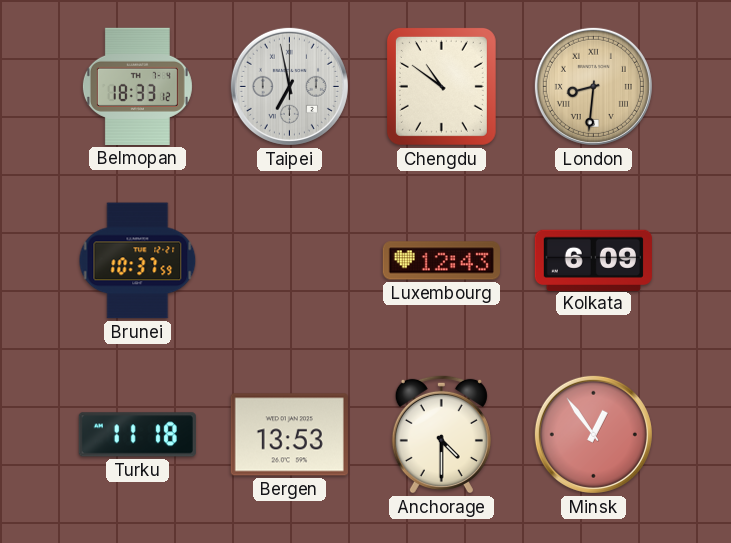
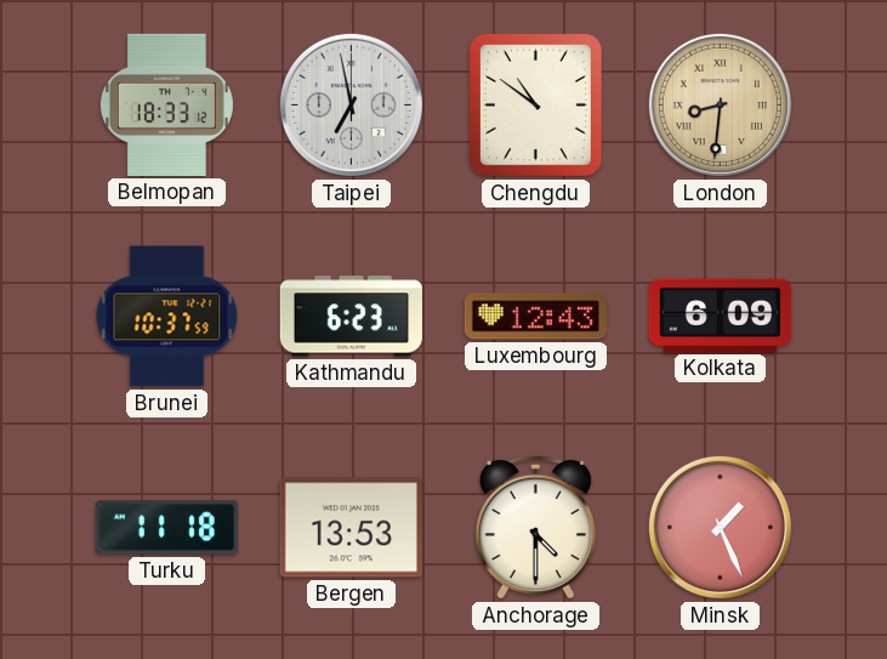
Kathmandu: none -> 6:23 (351, 317)
Minsk: 12:54 -> 1:26 (720, 527)
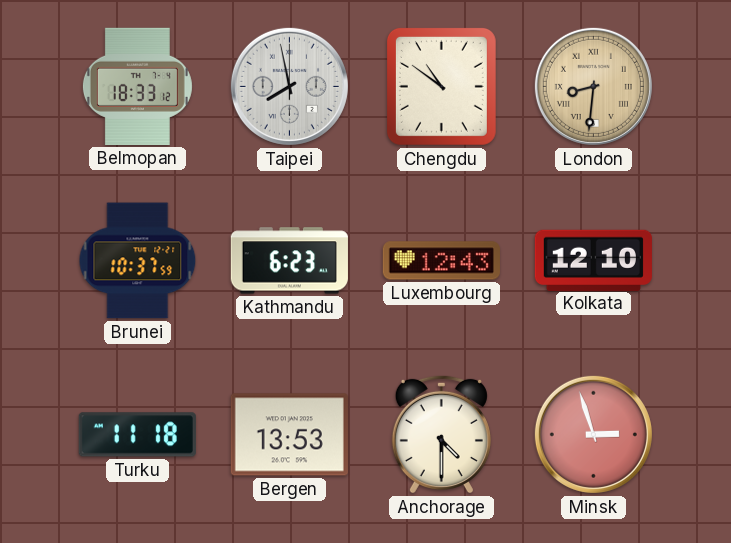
Taipei: 6:58 -> 7:58 (289, 86)
Kolkata: 6:09 -> 12:10 (593, 260)
Minsk: 1:26 -> 2:57 (593, 434)
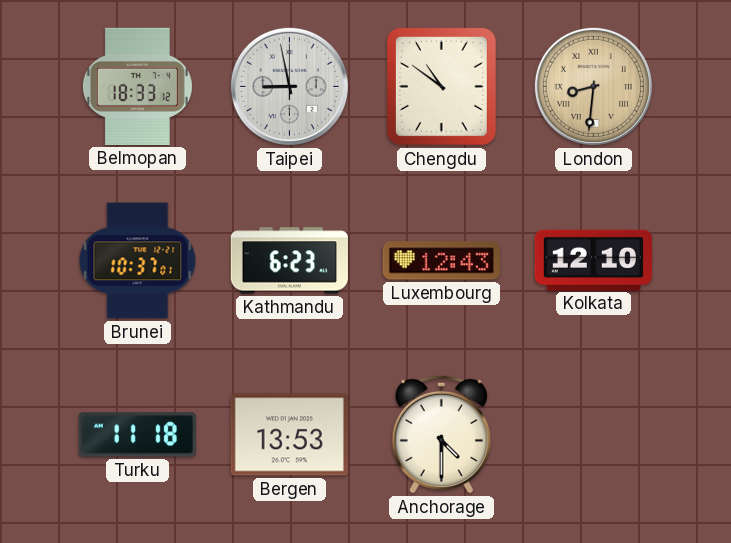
Taipei: 7:58 -> 8:58 (289, 86)
Brunei: 10:37:59 -> 10:37:01 (138, 261)
Minsk: 2:57 -> none (593, 434)
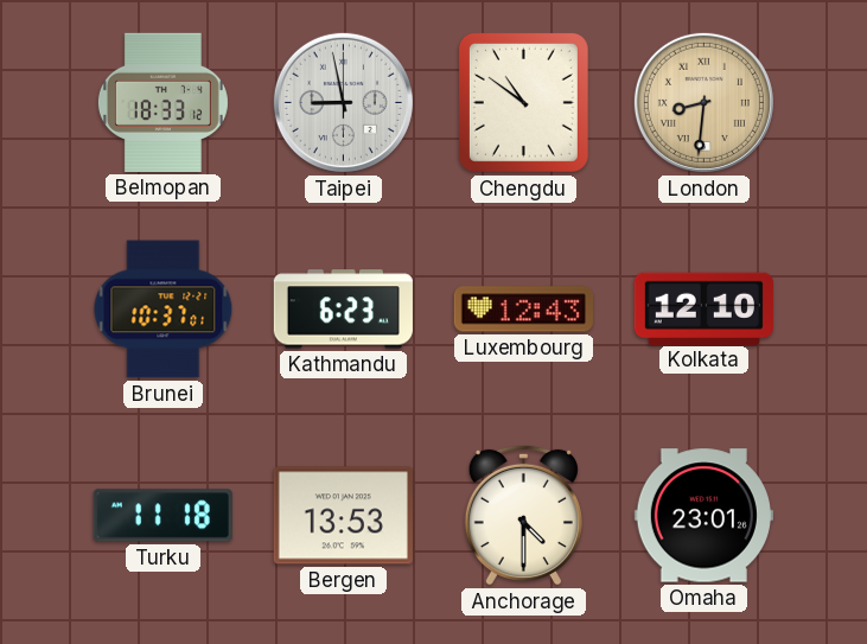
Omaha: none -> 23:01 (703, 516)
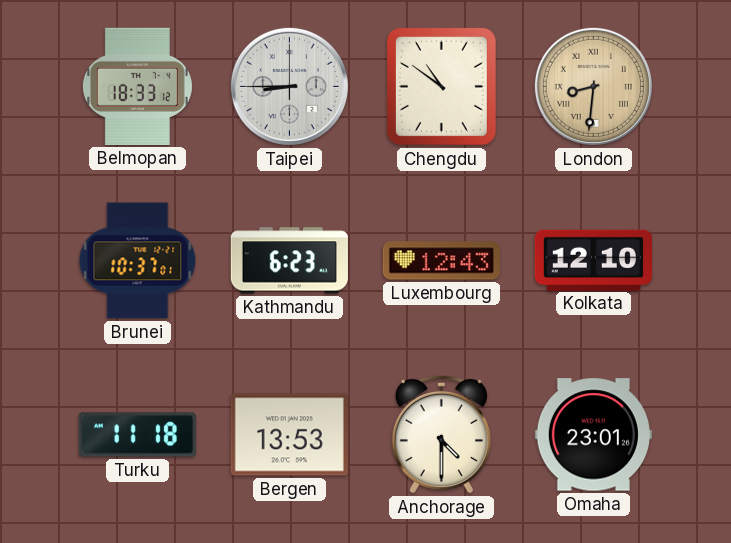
Taipei: 8:58 -> 8:45 (289, 86)
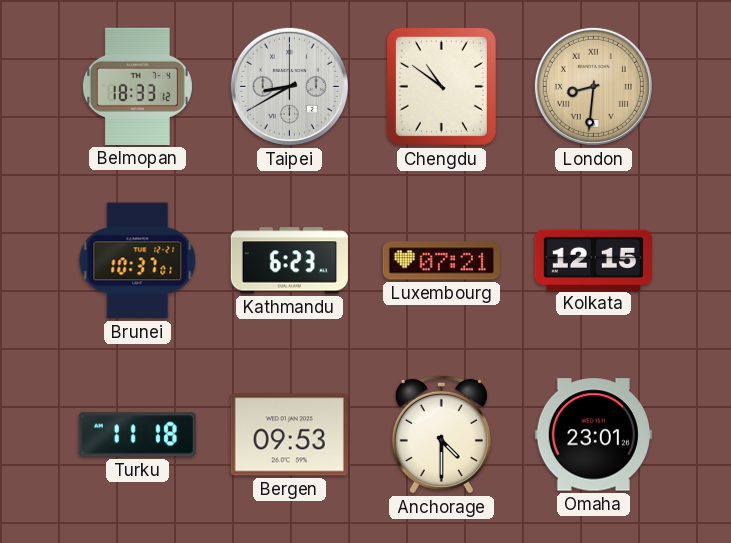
Taipei: 8:45 -> 8:40 (289, 86)
Luxembourg: 12:43 -> 07:21 (441, 261)
Kolkata: 12:10 -> 12:15 (593, 260)
Bergen: 13:53 -> 09:53 (289, 435)
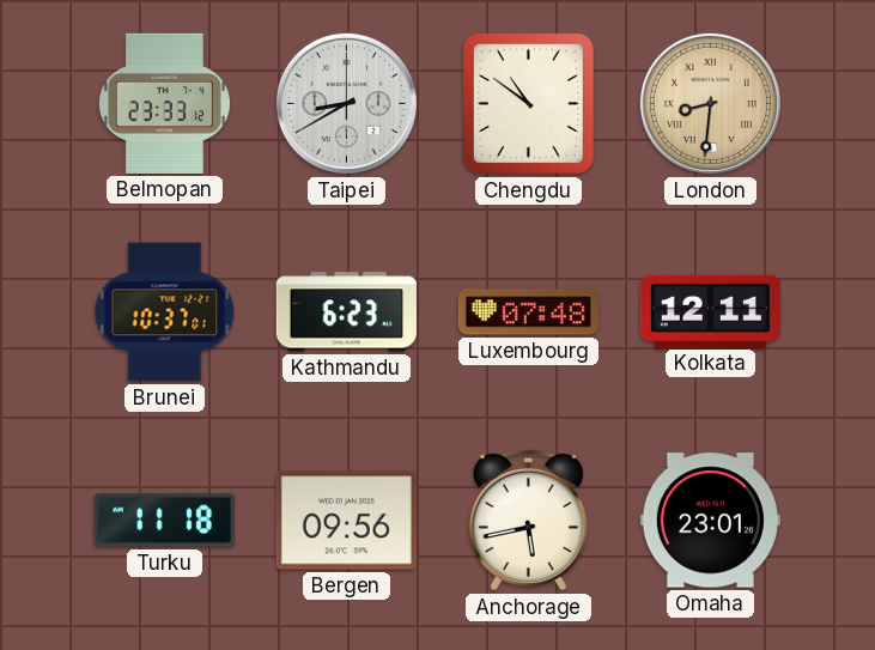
Belmopan: 18:33 -> 23:33 (164, 103)
Luxembourg: 07:21 -> 07:48 (528, 312)
Kolkata: 12:15 -> 12:11 (710, 311)
Bergen: 09:53 -> 09:56 (346, 521)
Anchorage: 4:30 -> 5:43 (528, 520)
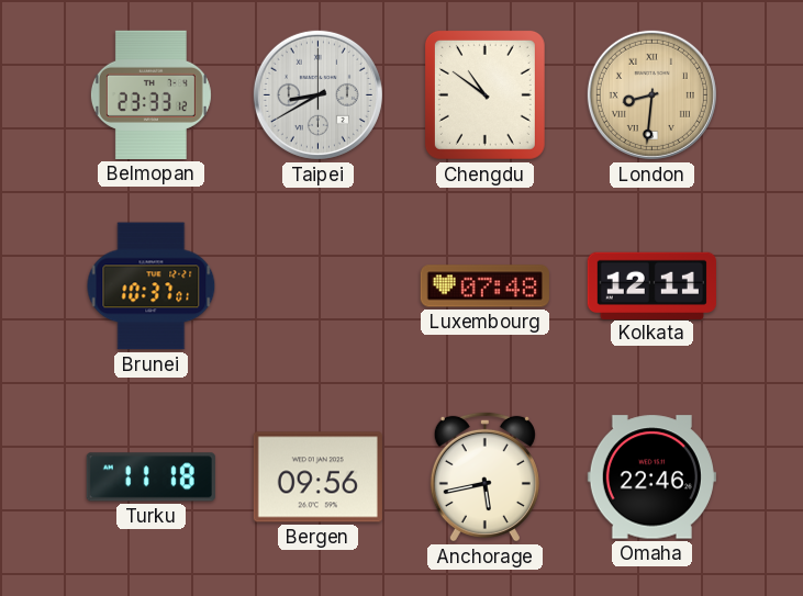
Kathmandu: 6:23 -> none (346, 312)
Omaha: 23:01 -> 22:46 (651, 477)
